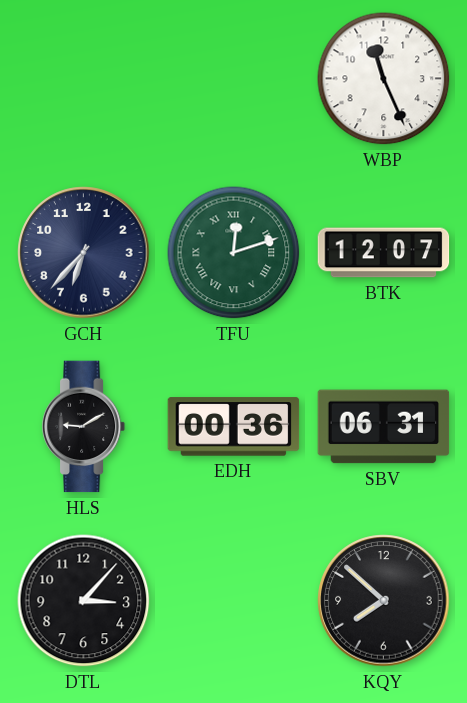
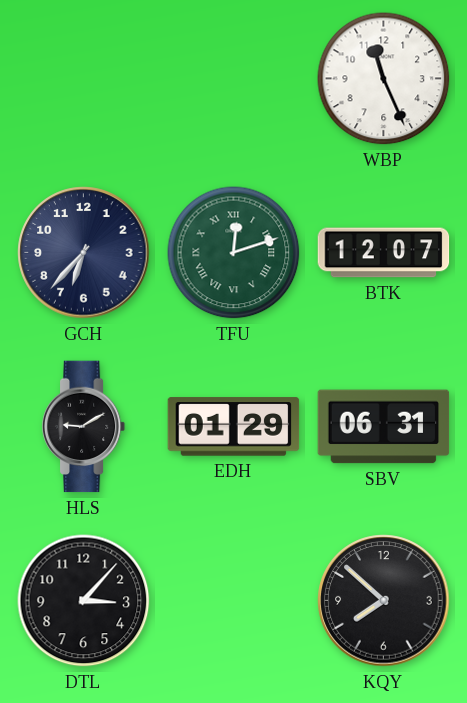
EDH: 00:36 -> 01:29 (234, 427)
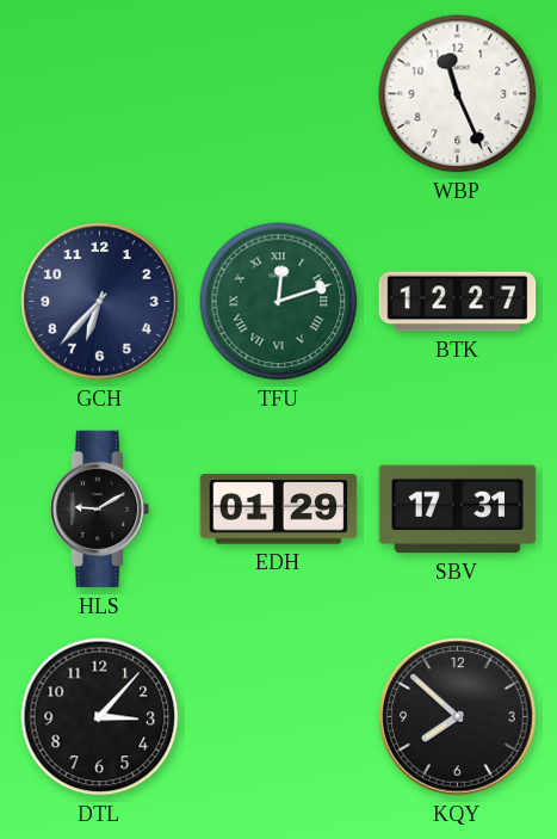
BTK: 12:07 -> 12:27 (458, 302)
SBV: 06:31 -> 17:31 (458, 510)
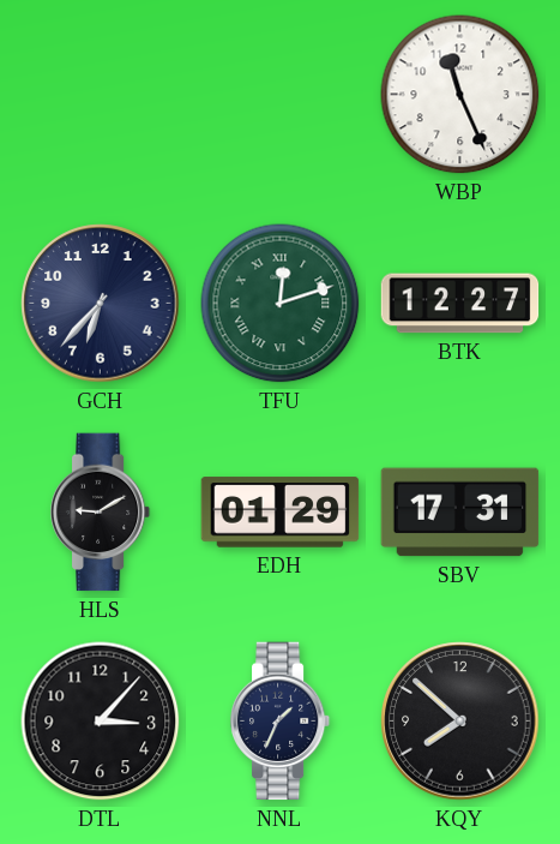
NNL: none -> 1:34 (281, 722)
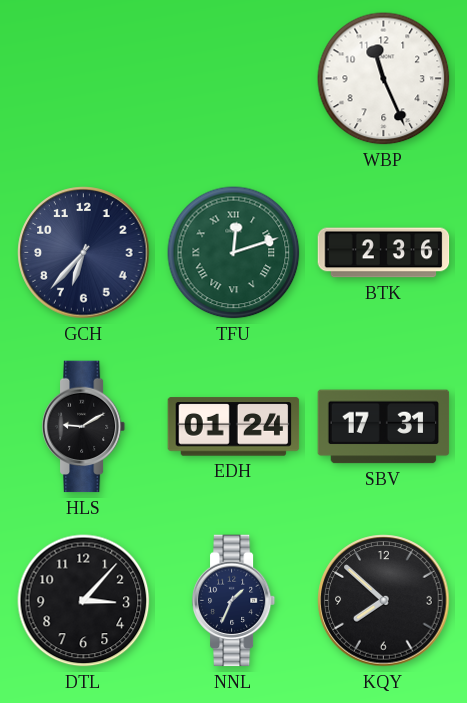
BTK: 12:27 -> 2:36 (384, 253)
EDH: 01:29 -> 01:24 (234, 427)
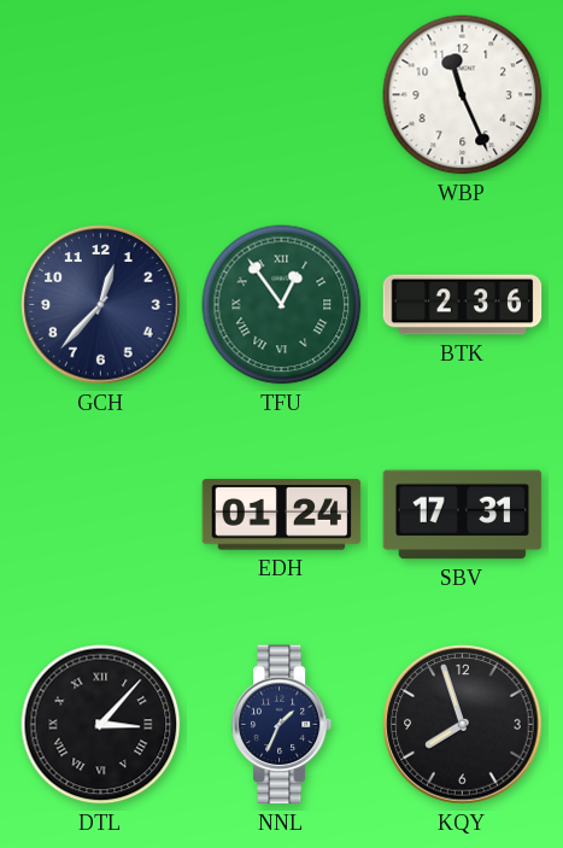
GCH: 6:37 -> 12:37 (101, 305)
TFU: 12:12 -> 12:54 (282, 305)
HLS: 9:10 -> none (84, 427)
DTL numerals: Arabic -> Roman (101, 725)
KQY: 7:52 -> 7:57 (463, 725)
